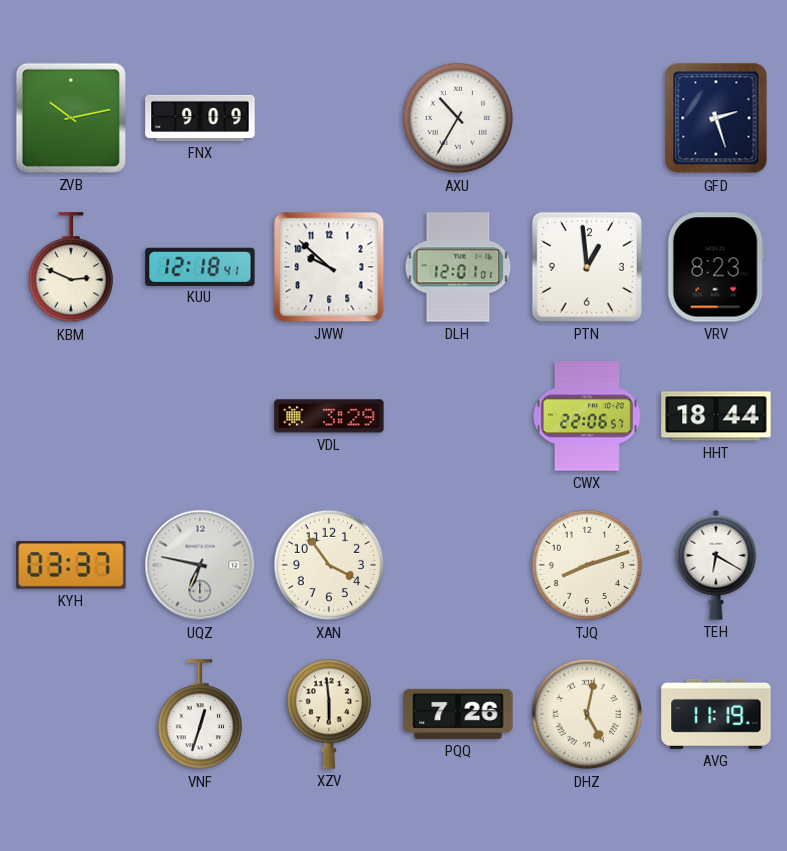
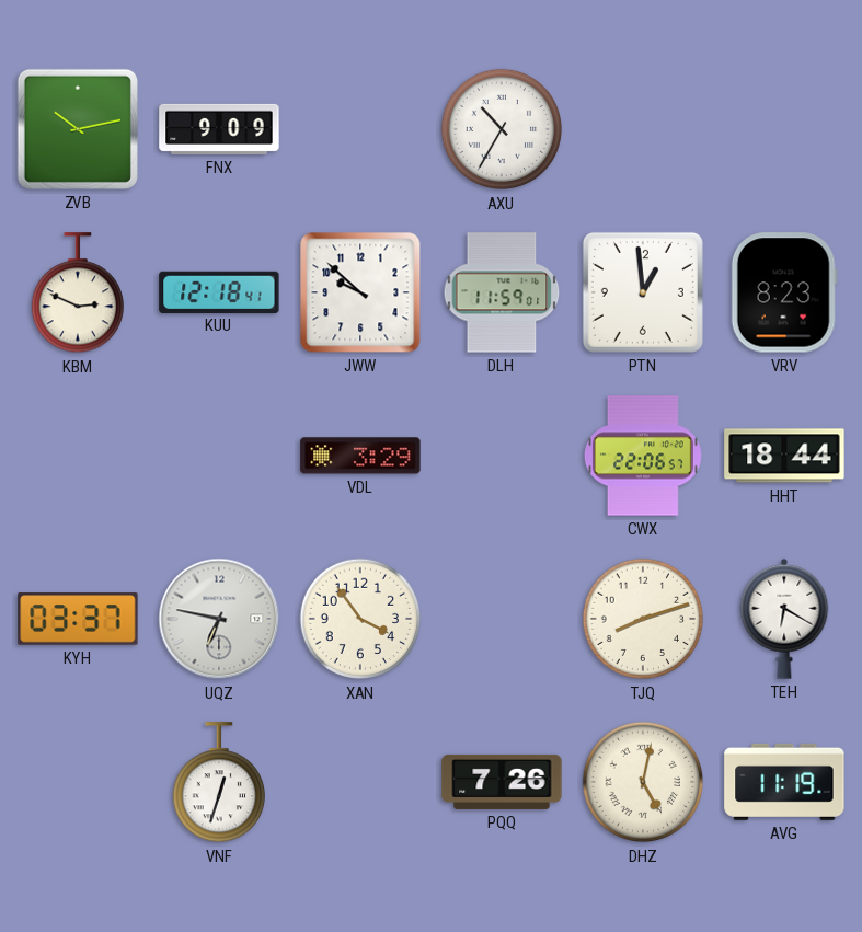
GFD: 2:27 -> none (716, 118)
DLH: 12:01 -> 11:59 (502, 292)
XZV: 5:59 -> none (328, 714)
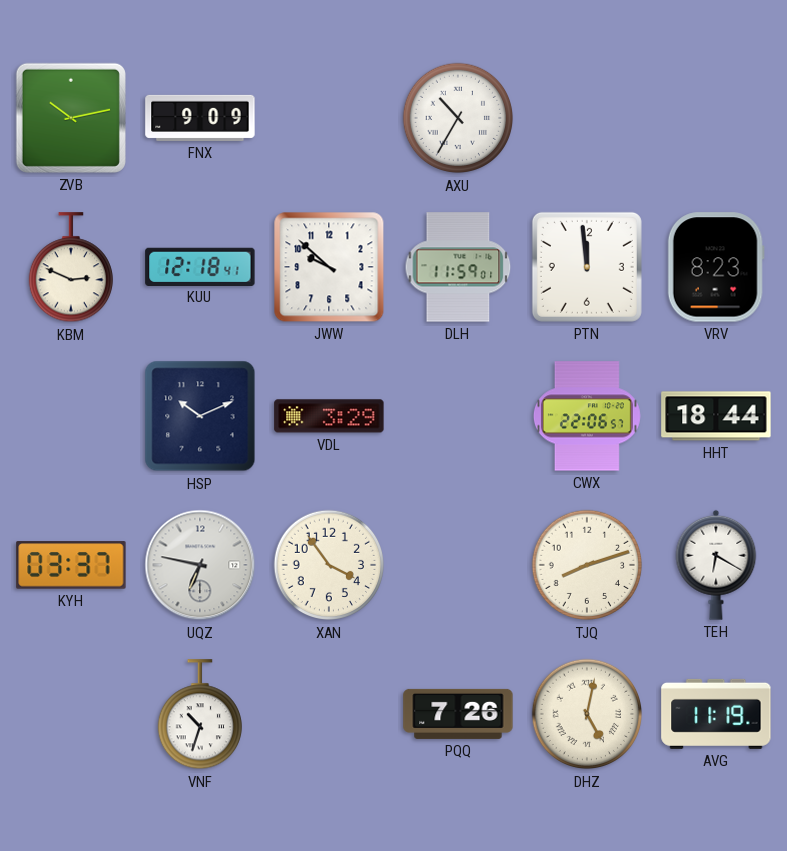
PTN: 12:59 -> 11:59 (587, 267)
HSP: none -> 10:11 (200, 416)
VNF: 12:33 -> 10:33 (199, 715)
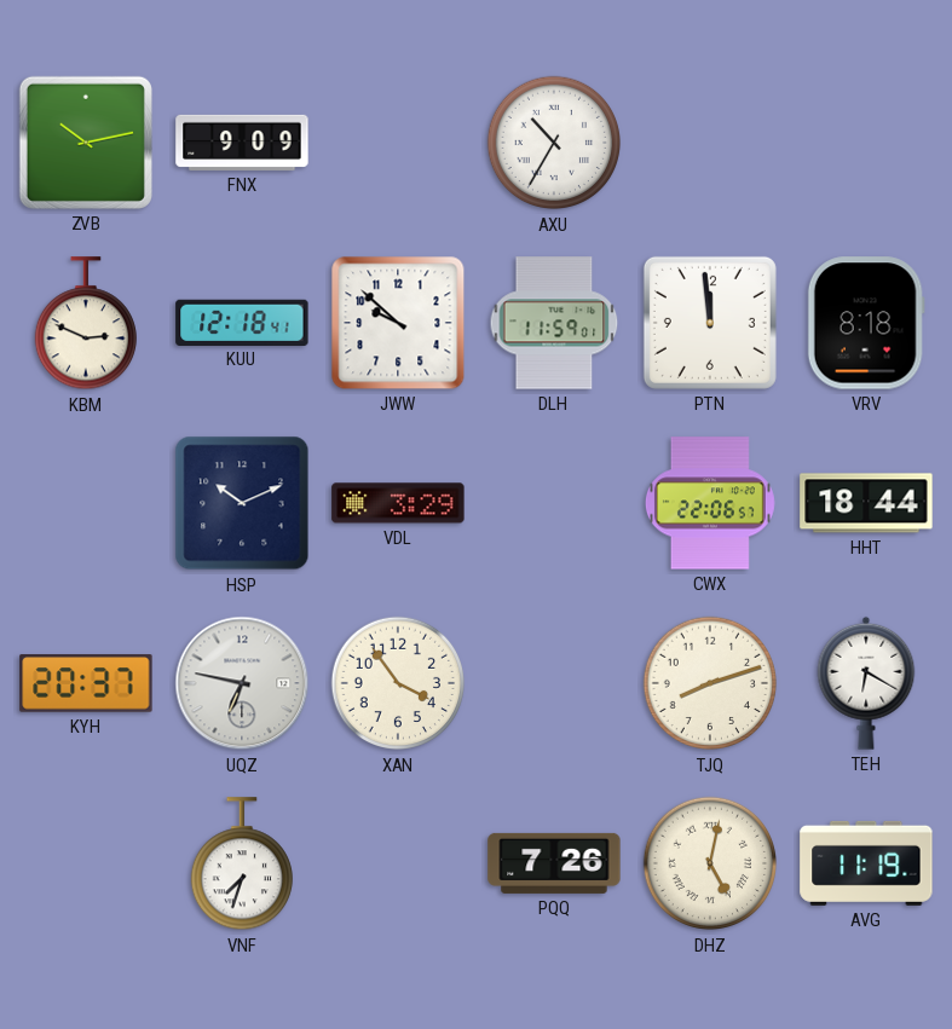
VRV: 8:23 -> 8:18 (866, 323)
KYH: 03:37 -> 20:37 (86, 683)
VNF: 10:33 -> 7:33 (241, 865)
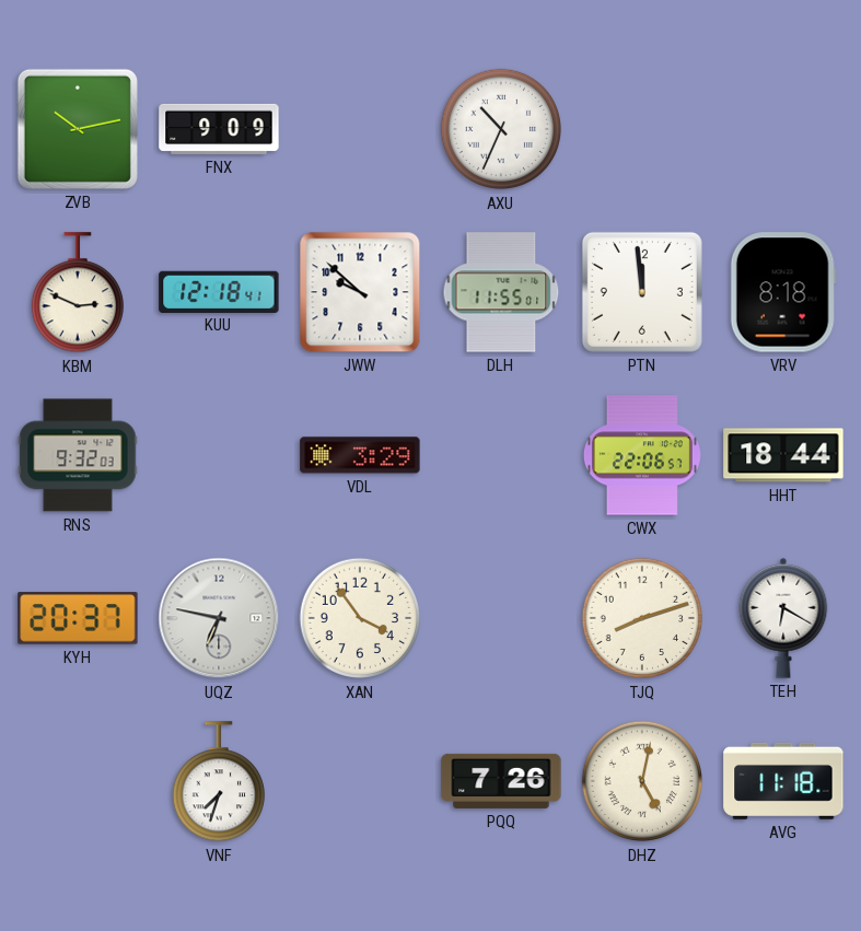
AXU: 10:35 -> 10:34 (501, 129)
DLH: 11:59 -> 11:55 (501, 292)
RNS: none -> 9:32 (78, 455)
HSP: 10:11 -> none (242, 503)
AVG: 11:19 -> 11:18 (783, 781)
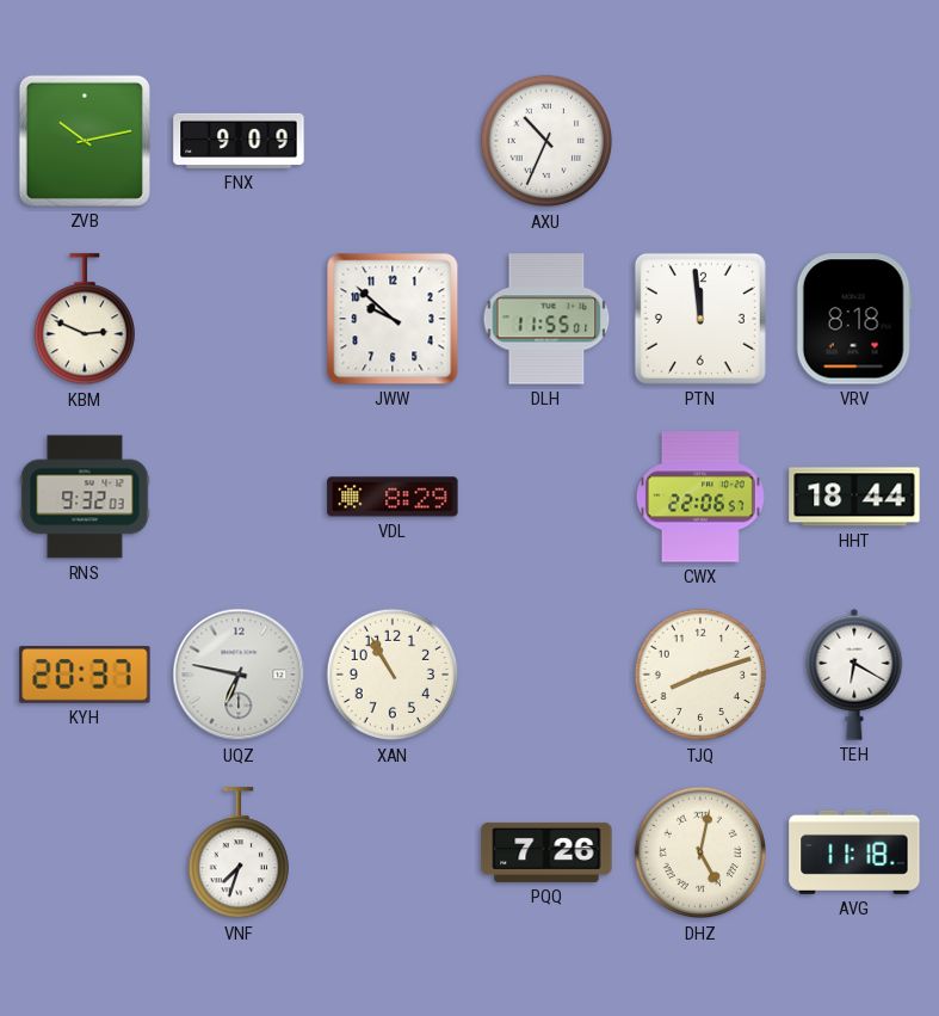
KUU: 12:18 -> none (219, 291)
VDL: 3:29 -> 8:29 (393, 497)
XAN: 3:54 -> 10:55 (393, 675)
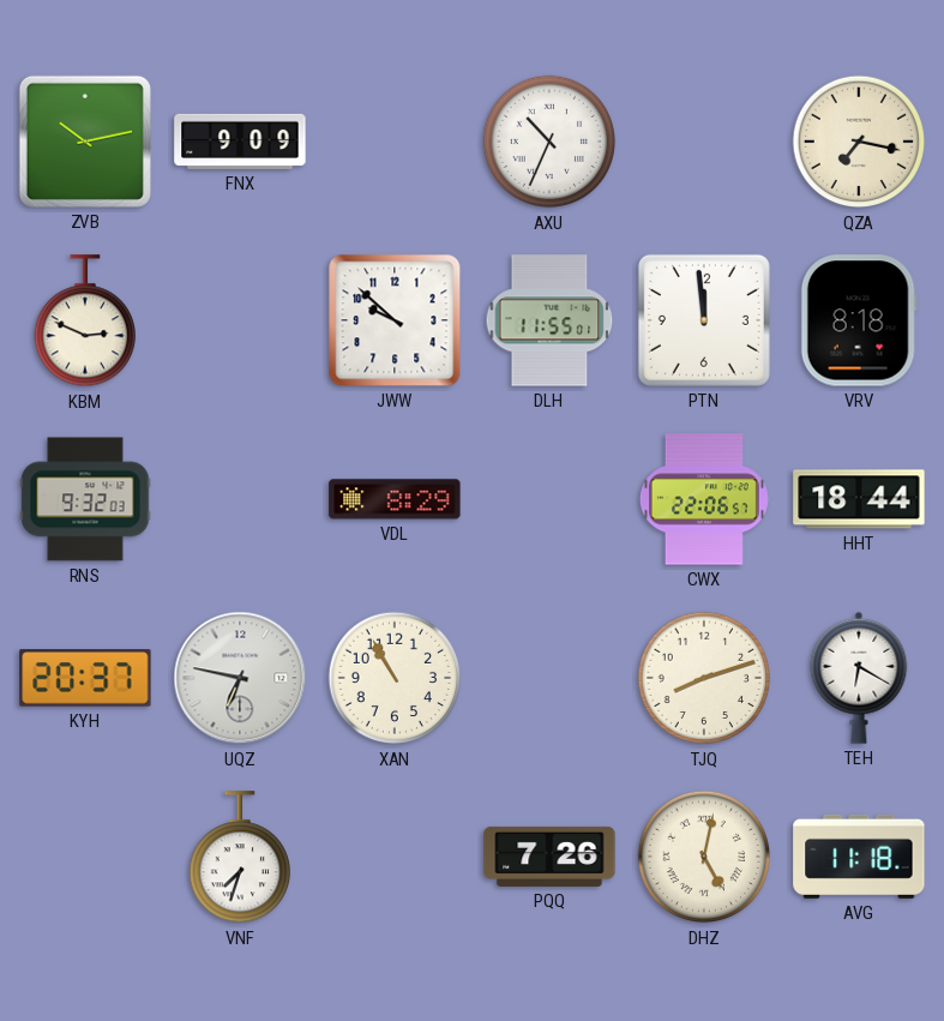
QZA: none -> 7:17 (859, 142)
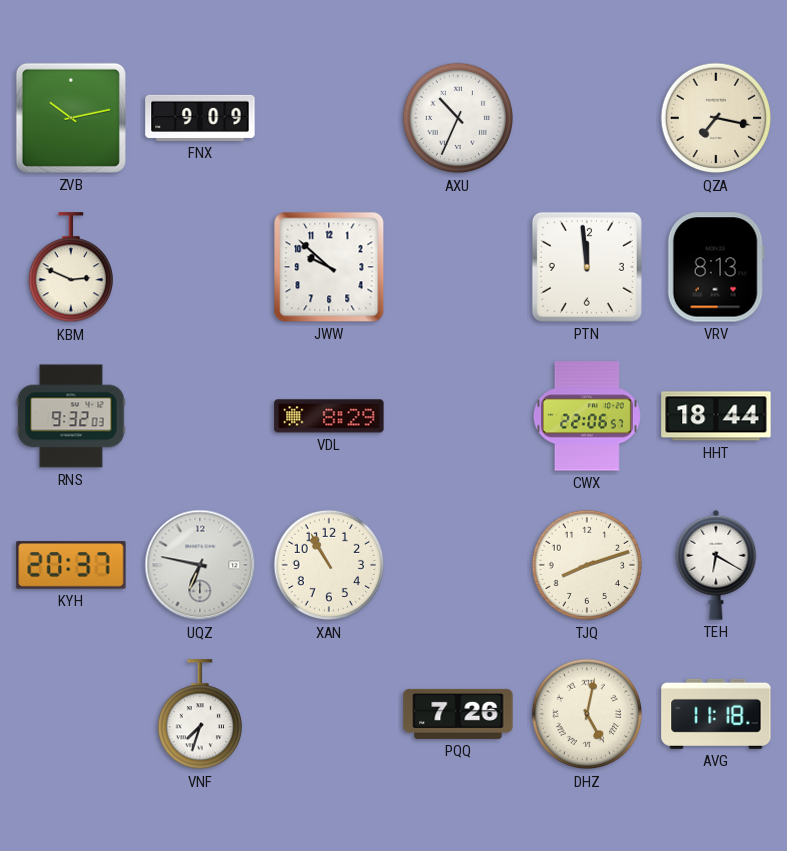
DLH: 11:55 -> none (549, 320)
VRV: 8:18 -> 8:13 (716, 267)
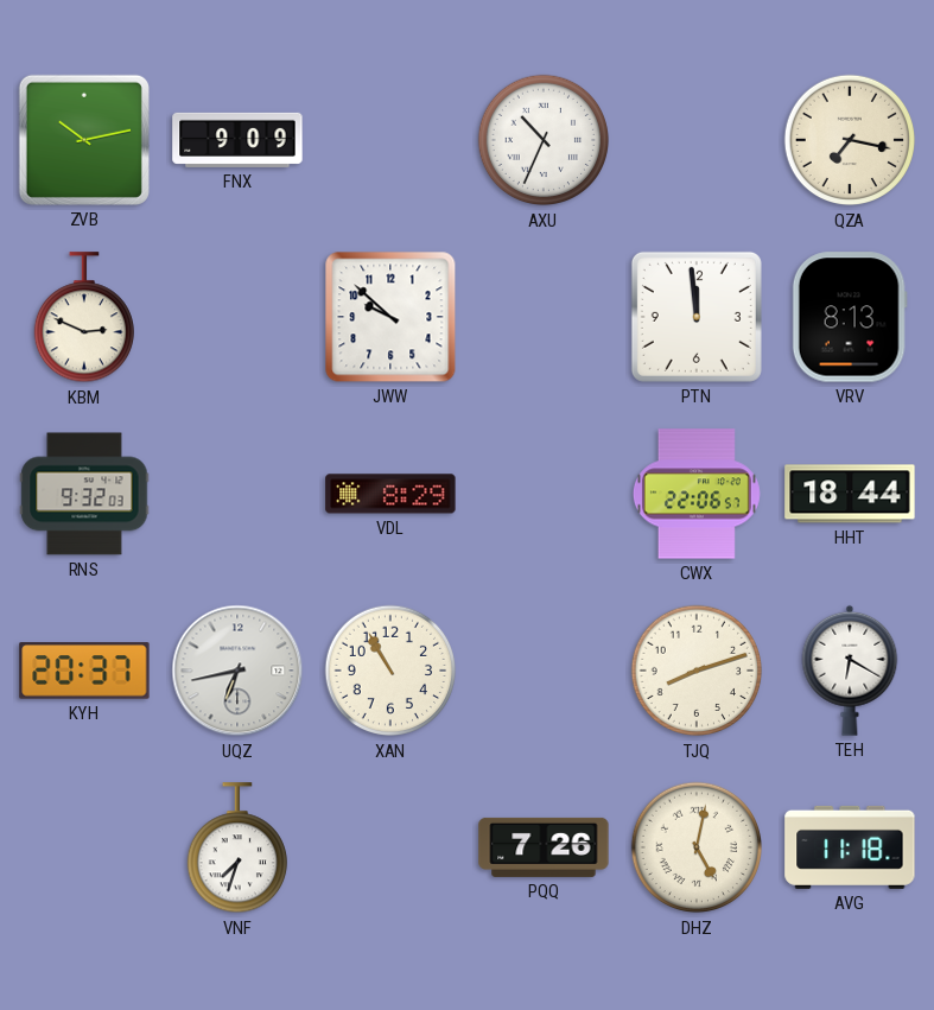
UQZ: 6:47 -> 6:43 (237, 671)
